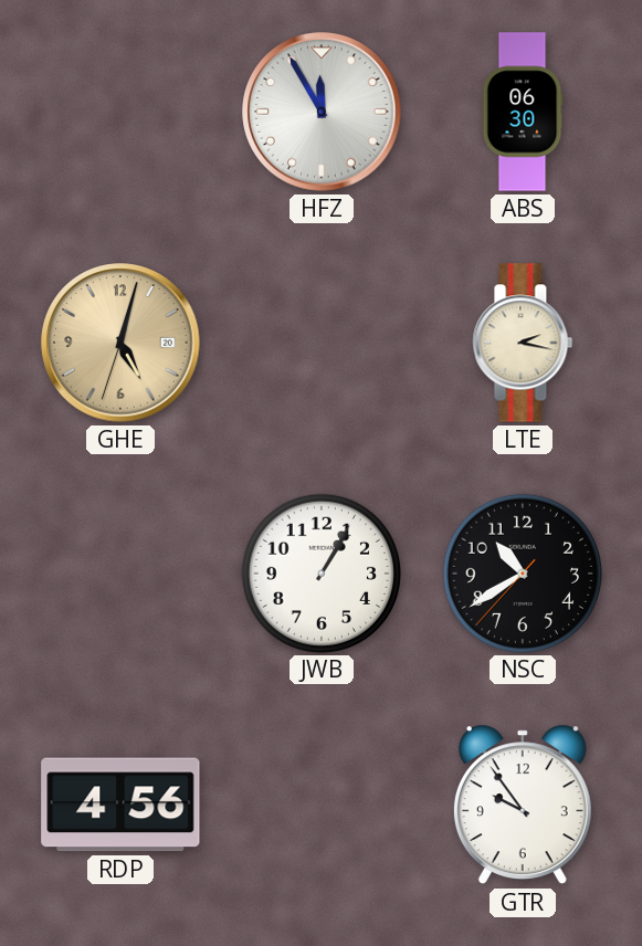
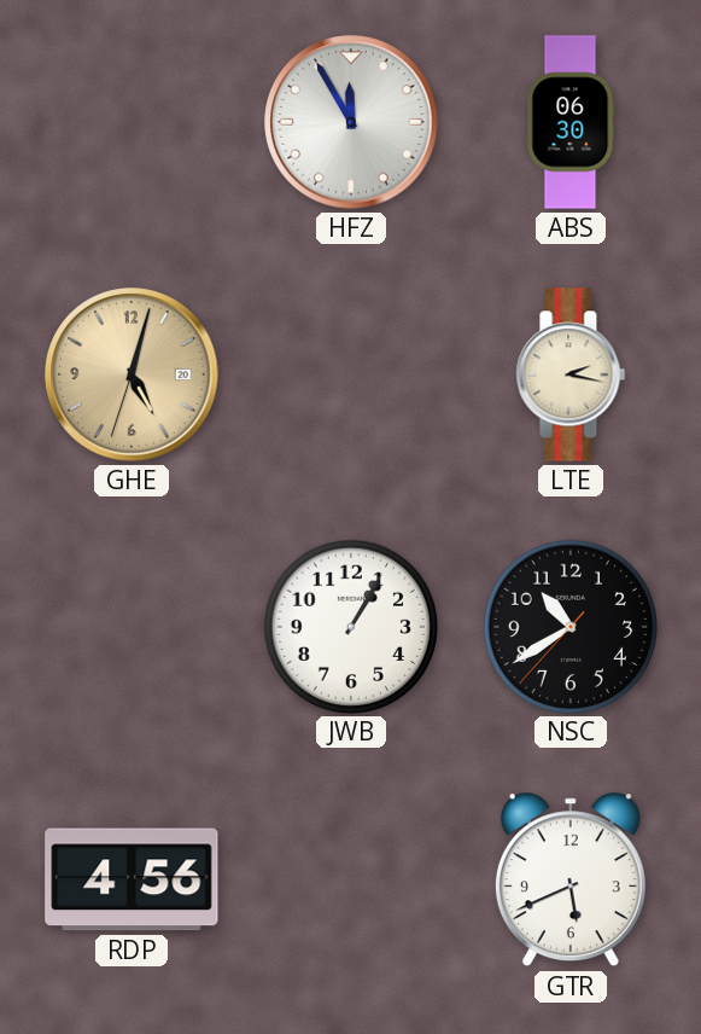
GTR: 9:54 -> 5:41 (571, 879)
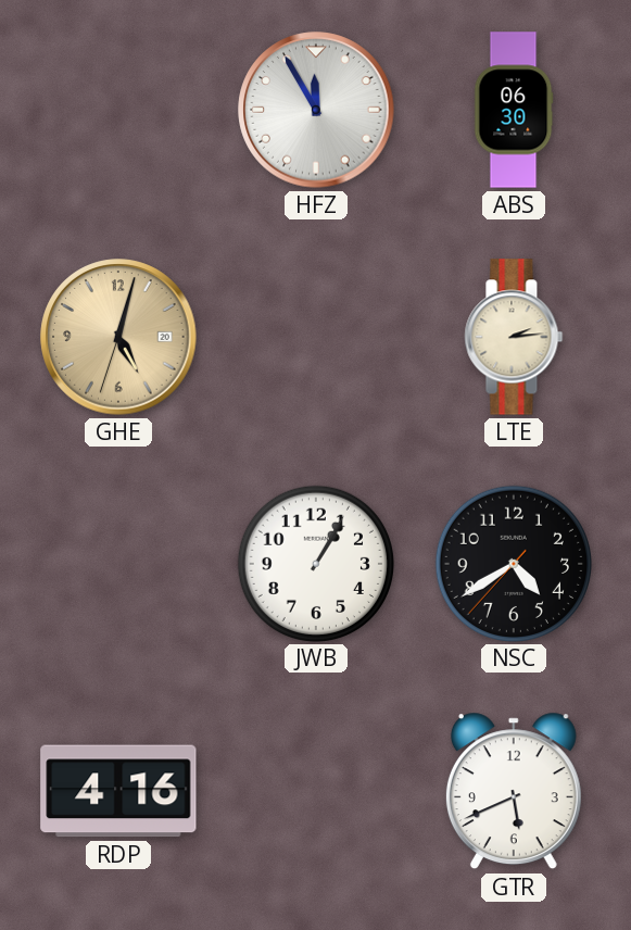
LTE: 2:17 -> 2:14 (514, 337)
NSC: 10:39 -> 4:39 (513, 563)
RDP: 4:56 -> 4:16 (118, 791)
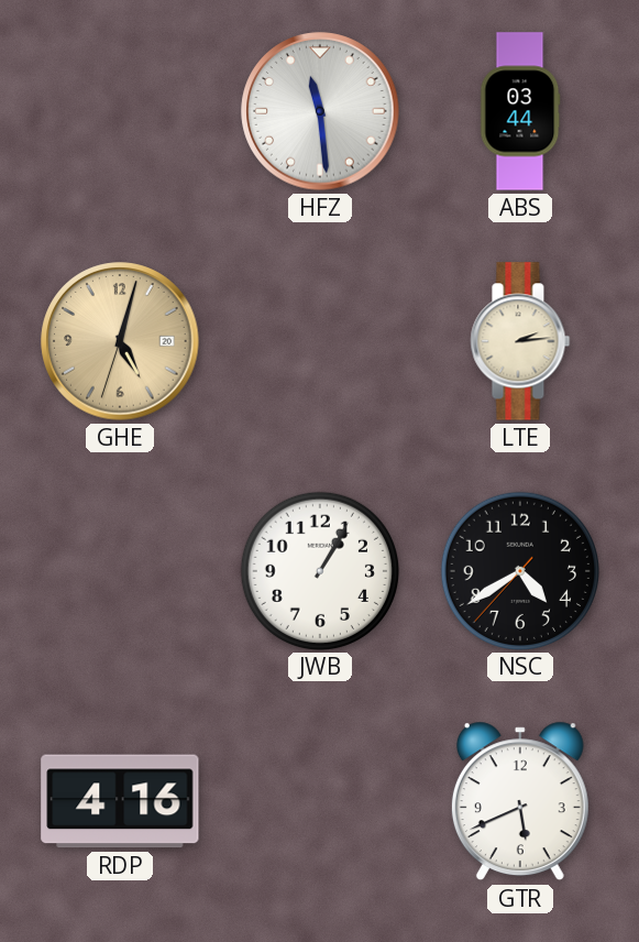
HFZ: 11:55 -> 11:29 (320, 111)
ABS: 06:30 -> 03:44 (520, 111)
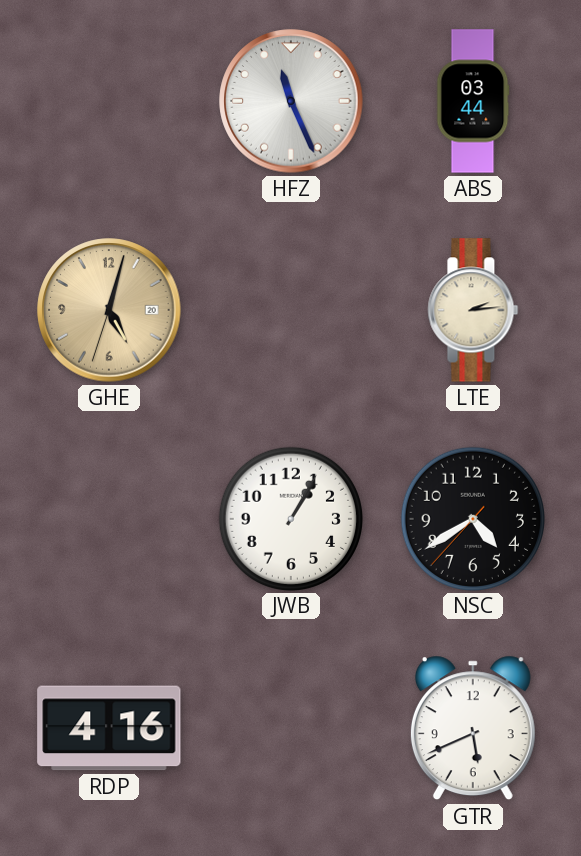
HFZ: 11:29 -> 11:26 (291, 101)
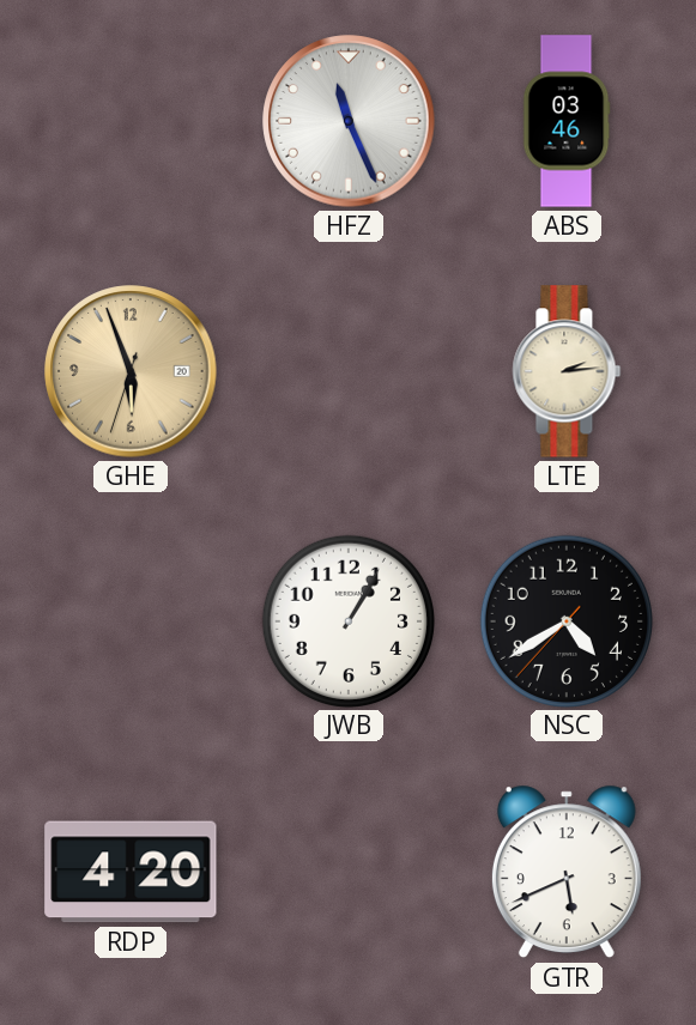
ABS: 03:44 -> 03:46 (567, 121)
GHE: 5:02 -> 5:56 (131, 371)
RDP: 4:16 -> 4:20 (131, 872)
